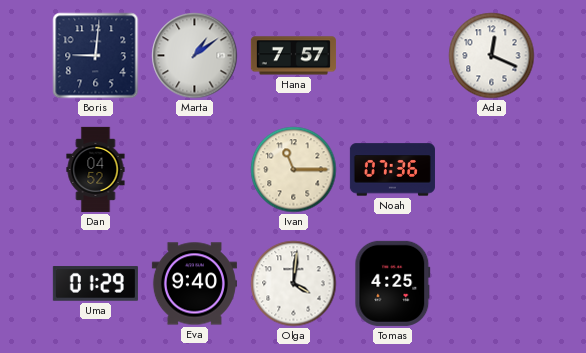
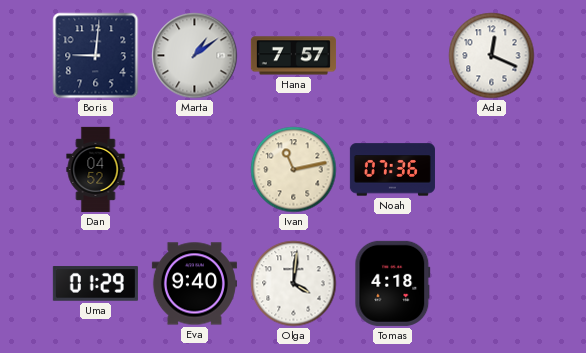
Ivan: 11:15 -> 11:13 (294, 170)
Tomas: 4:25 -> 4:18 (393, 283)
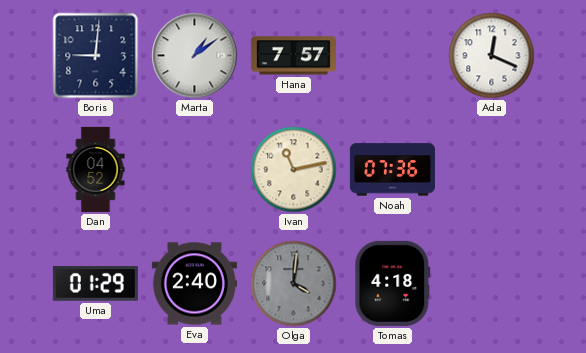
Eva: 9:40 -> 2:40 (194, 284)
Olga dial: white -> grey (294, 284)
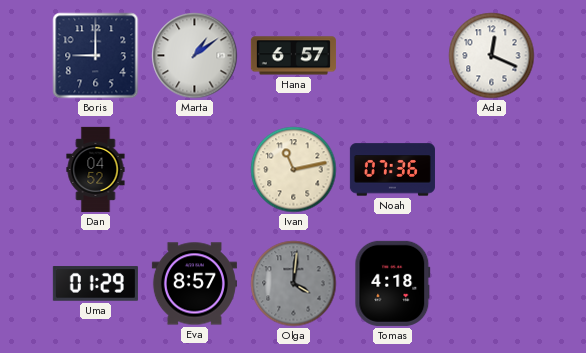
Boris: 9:01 -> 9:00 (96, 56)
Hana: 7:57 -> 6:57 (293, 56)
Eva: 2:40 -> 8:57 (194, 284)
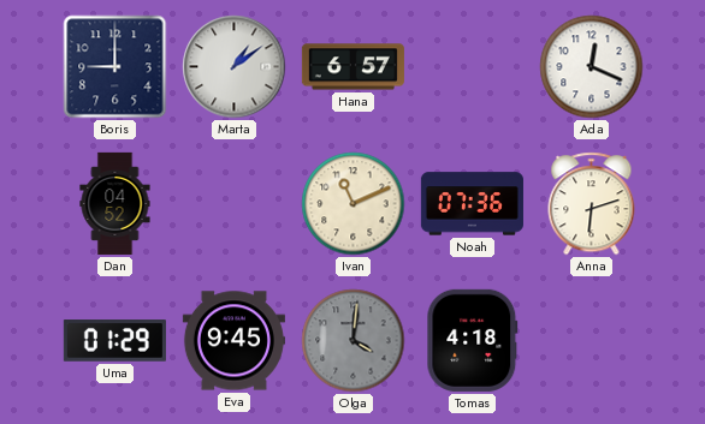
Ivan: 11:13 -> 11:11 (354, 204)
Anna: none -> 6:12 (592, 204)
Eva: 8:57 -> 9:45 (233, 341)
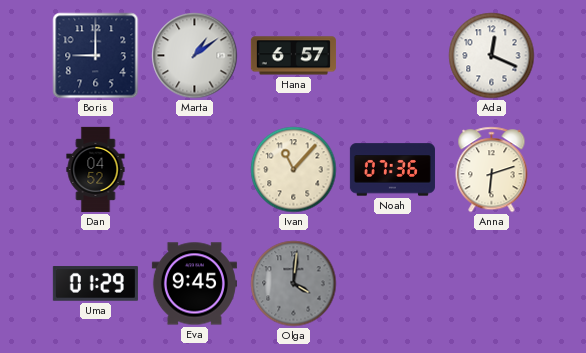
Ivan: 11:11 -> 11:07 (294, 170)
Tomas: 4:18 -> none (473, 340)
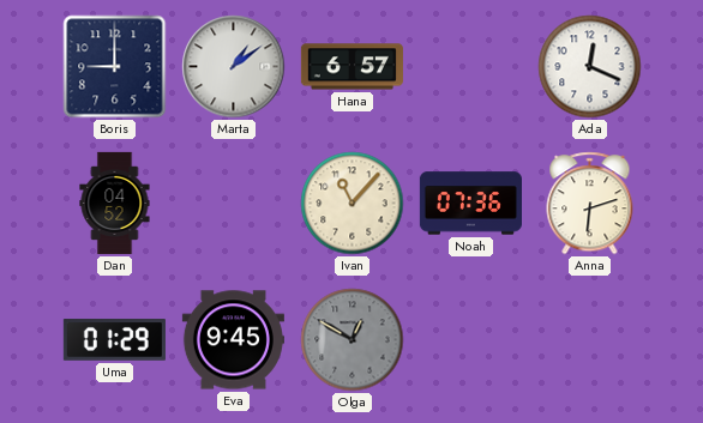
Olga: 4:01 -> 12:50 (353, 340)
